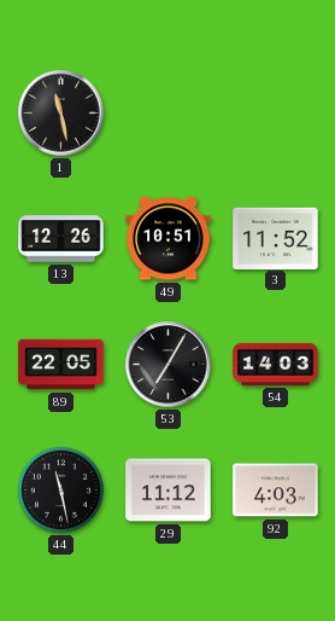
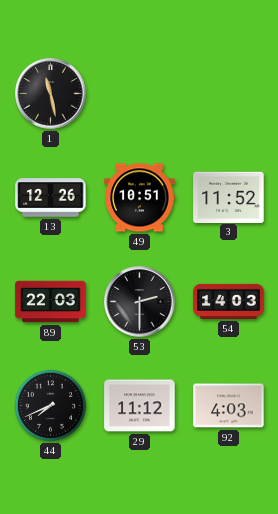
89: 22:05 -> 22:03 (51, 302)
53: 7:05 -> 2:30 (140, 302)
44: 11:28 -> 7:41 (50, 405)
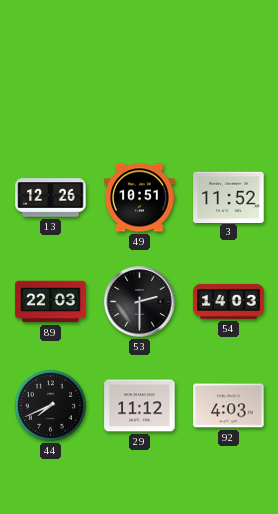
1: 11:28 -> none (51, 94)
